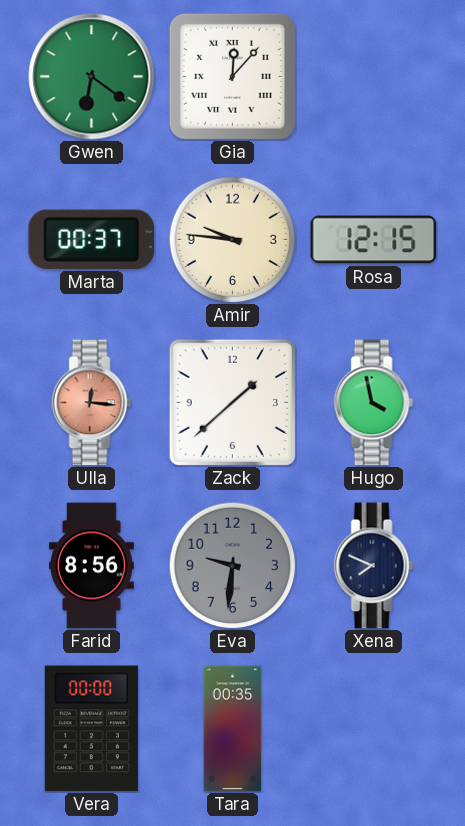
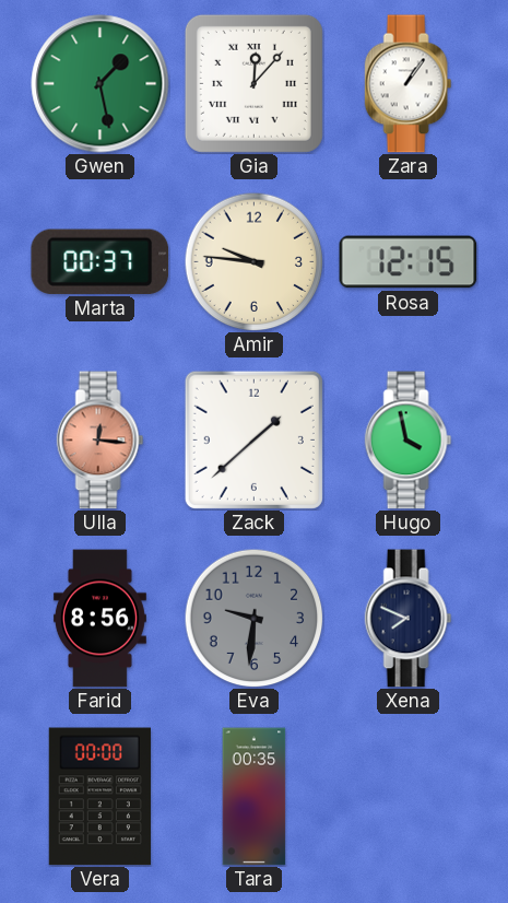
Gwen: 6:21 -> 1:28 (101, 84)
Zara: none -> 1:06 (409, 84)
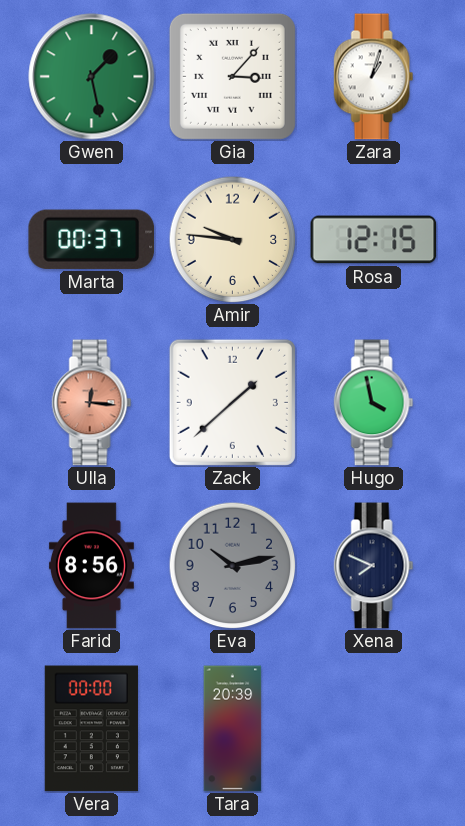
Gia: 12:07 -> 3:07 (232, 76)
Zara: 1:06 -> 1:03 (374, 77)
Eva: 9:31 -> 10:13 (232, 565)
Tara: 00:35 -> 20:39 (233, 729)
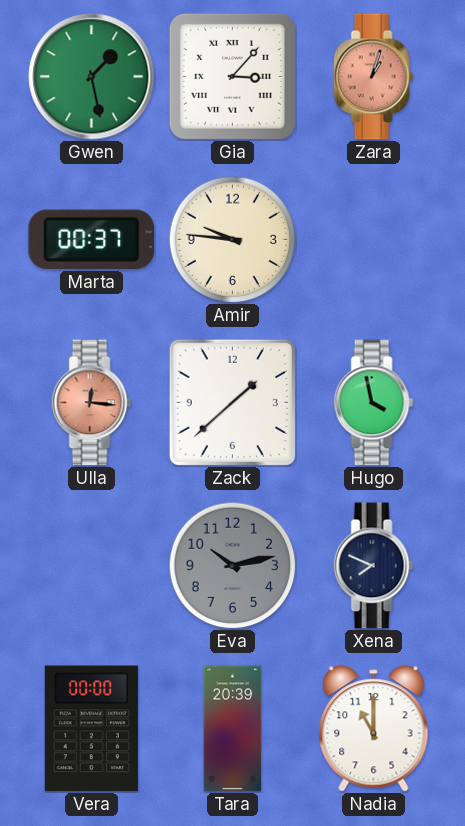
Zara dial: white -> salmon (374, 77)
Rosa: 12:15 -> none (374, 240)
Farid: 8:56 -> none (91, 566)
Nadia: none -> 11:00 (374, 729)
